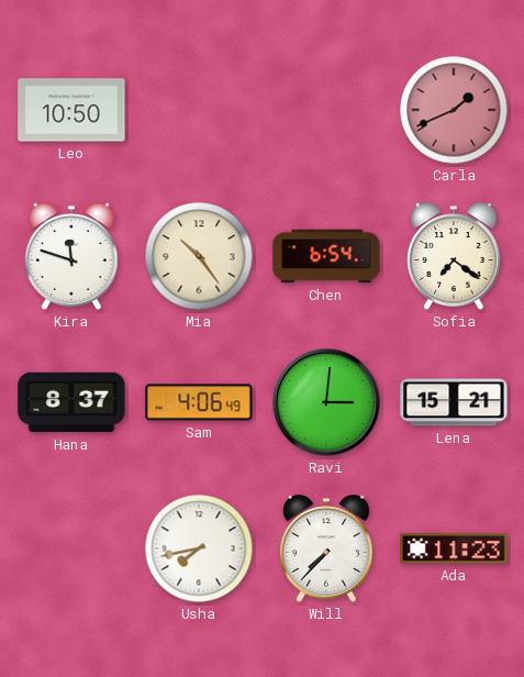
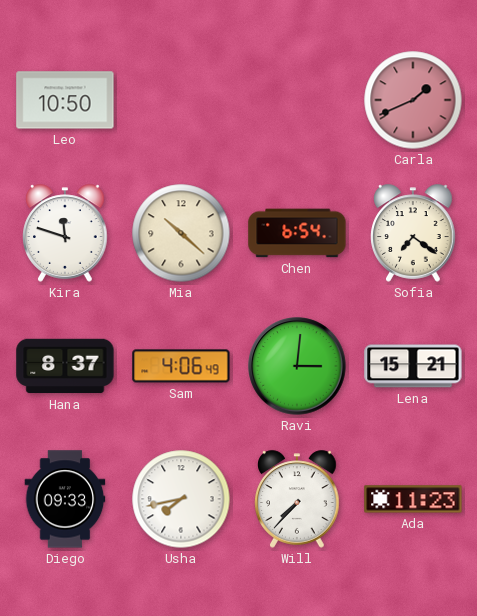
Mia: 10:24 -> 10:22 (181, 233)
Diego: none -> 09:33 (65, 499)
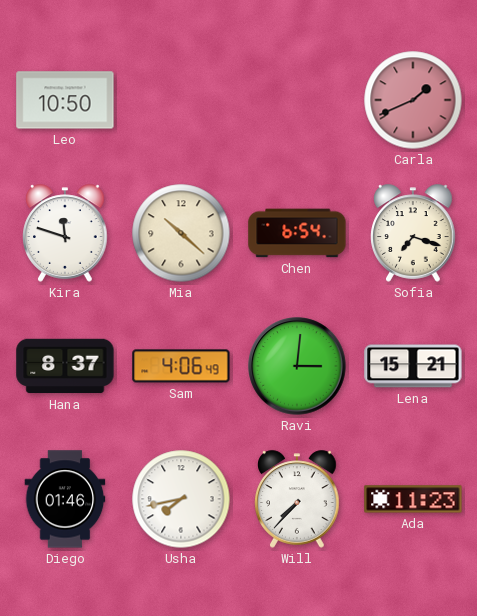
Sofia: 7:21 -> 7:18 (413, 233)
Diego: 09:33 -> 01:46 (65, 499)
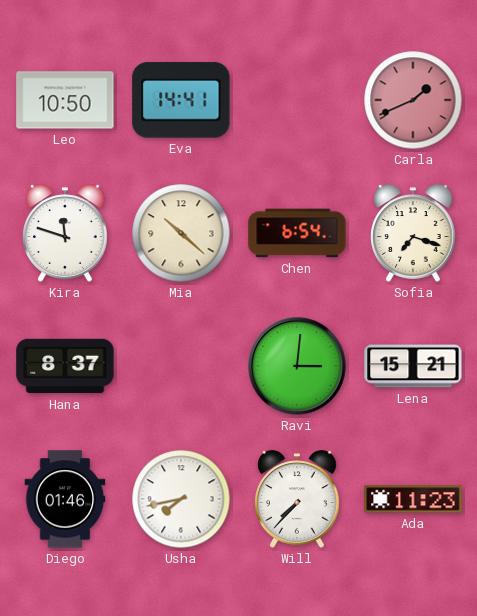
Eva: none -> 14:41 (181, 100)
Sam: 4:06 -> none (181, 366)
